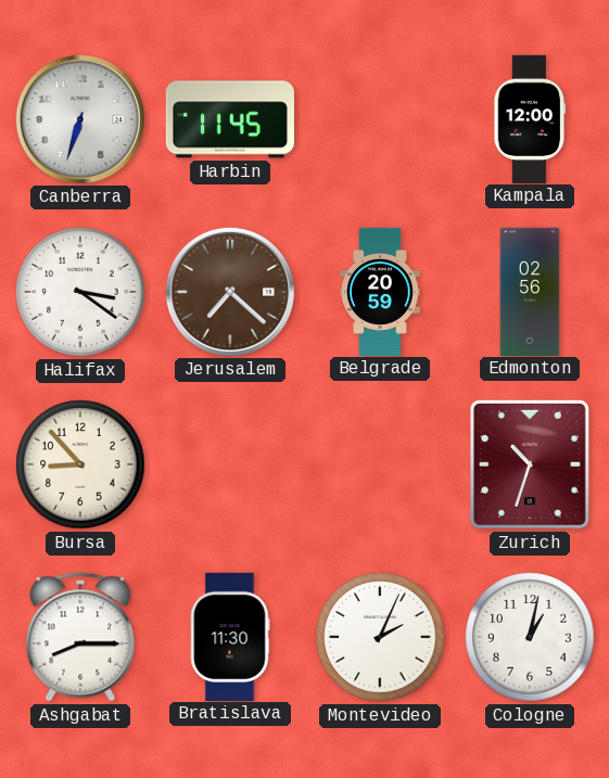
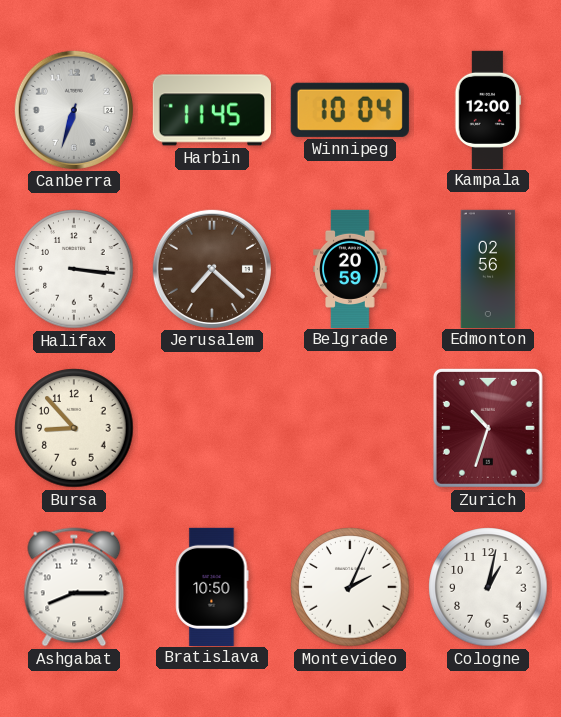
Winnipeg: none -> 10:04 (350, 110)
Halifax: 3:21 -> 3:16 (74, 269)
Bratislava: 11:30 -> 10:50 (212, 586)
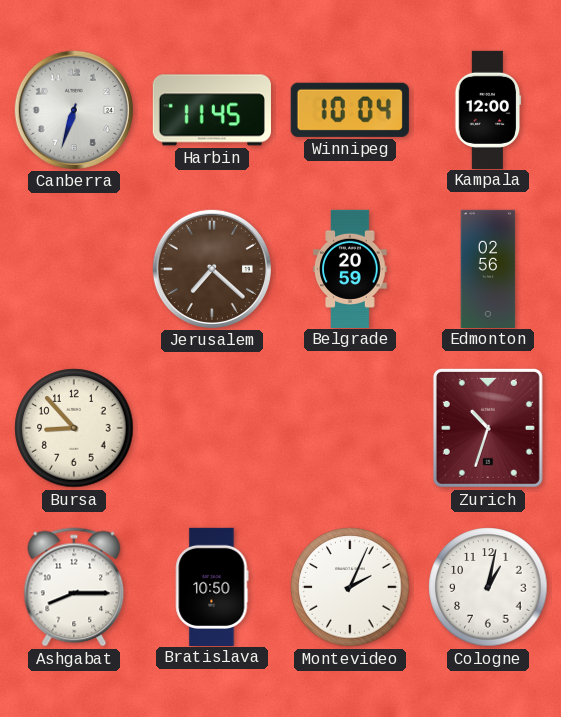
Halifax: 3:16 -> none (74, 269)
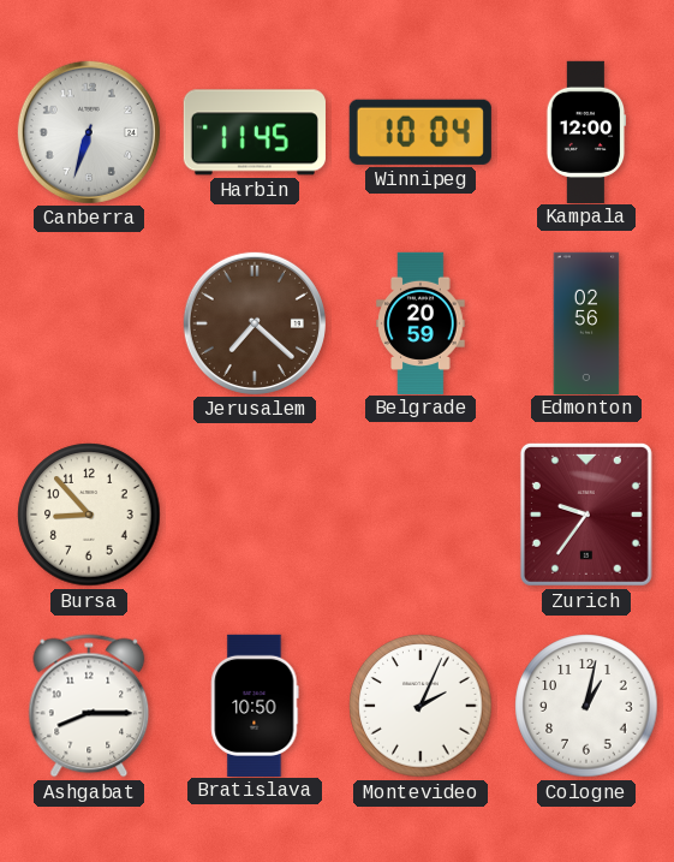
Zurich: 10:33 -> 9:36 (586, 515)
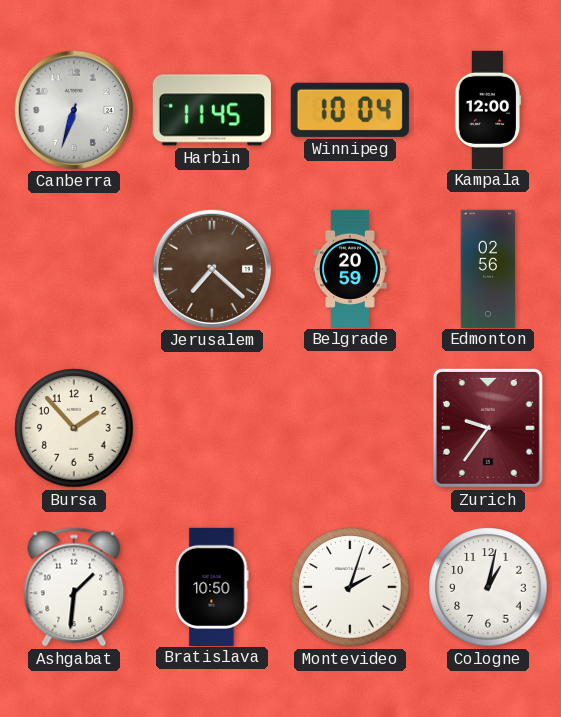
Bursa: 8:53 -> 1:53 (74, 428)
Ashgabat: 8:15 -> 1:31 (74, 587)
Montevideo: 2:04 -> 2:03 (350, 587)
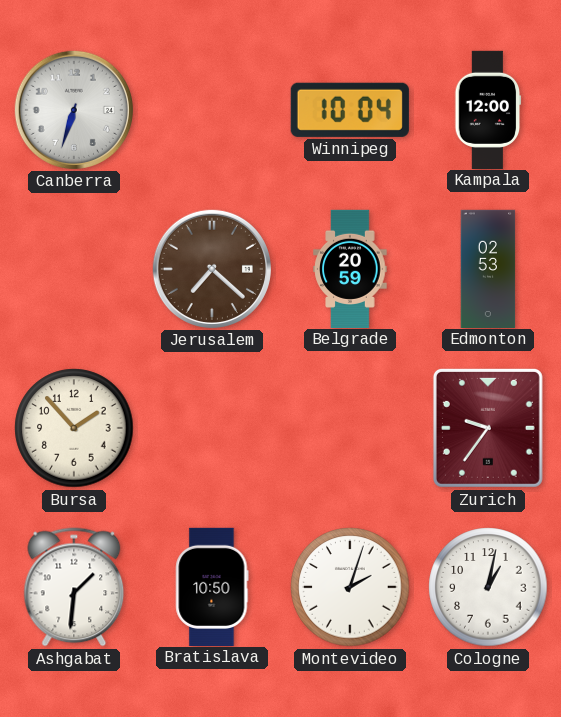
Harbin: 11:45 -> none (212, 110)
Edmonton: 02:56 -> 02:53 (488, 268)
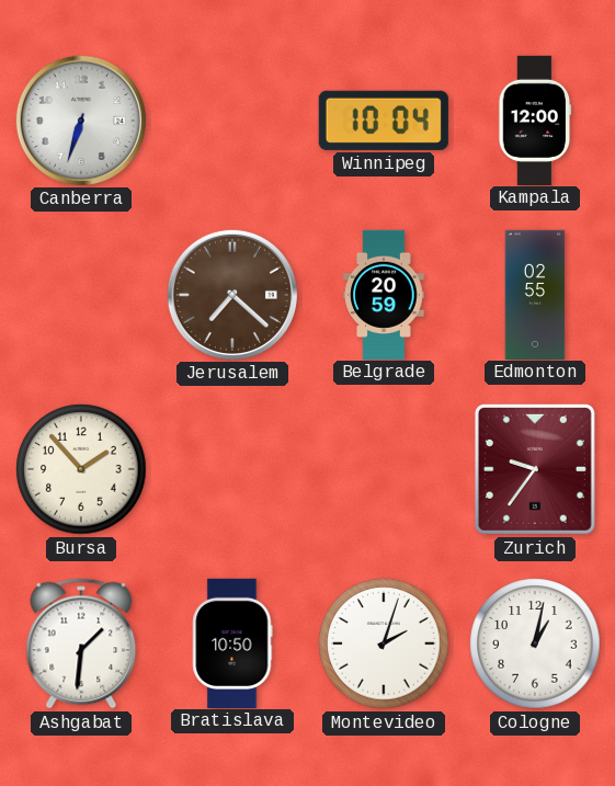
Edmonton: 02:53 -> 02:55 (535, 294)
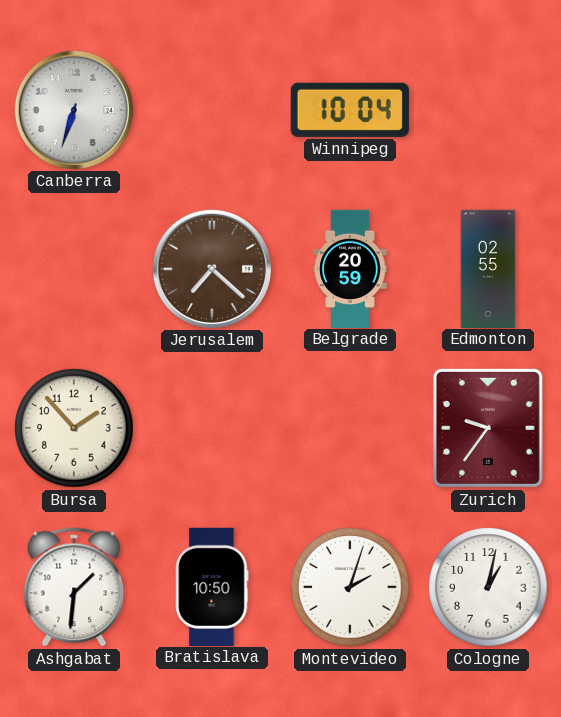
Kampala: 12:00 -> none (535, 119)
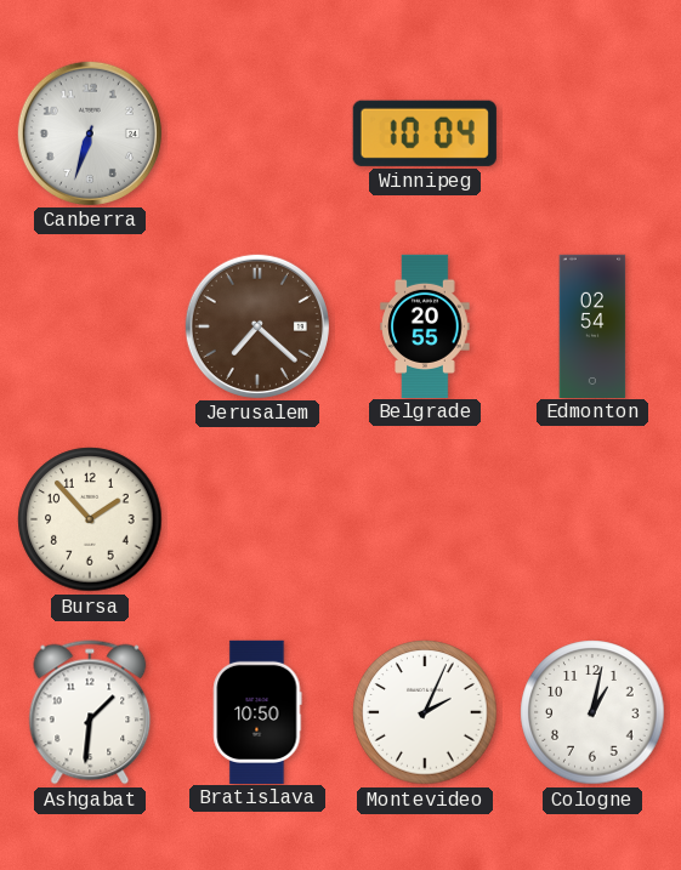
Belgrade: 20:59 -> 20:55 (425, 325)
Edmonton: 02:55 -> 02:54 (592, 325)
Zurich: 9:36 -> none (488, 428)
Montevideo: 2:03 -> 2:04 (425, 712)
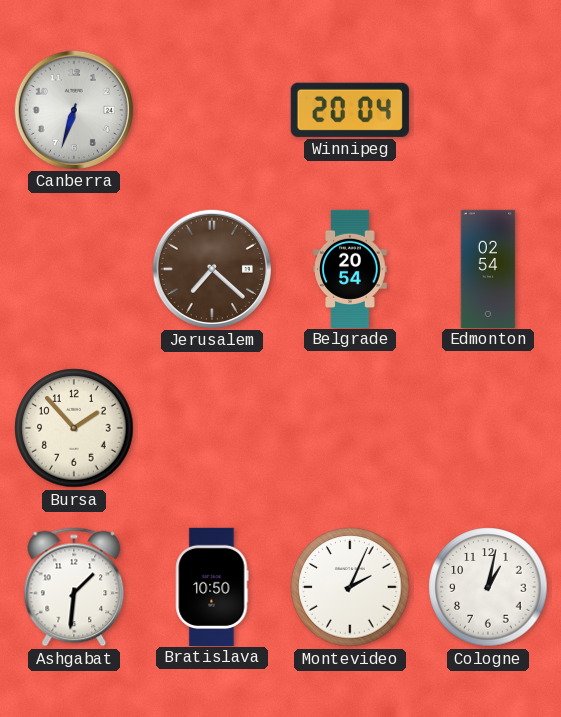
Winnipeg: 10:04 -> 20:04 (350, 110)
Belgrade: 20:55 -> 20:54 (350, 268)
